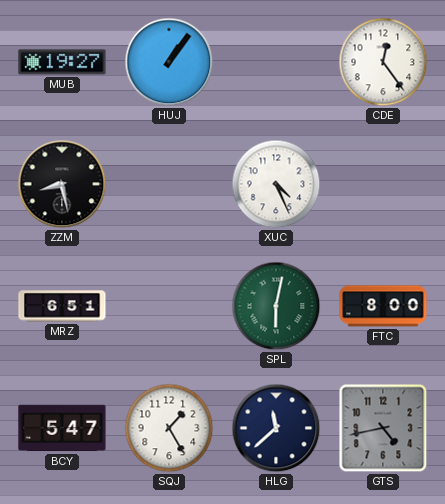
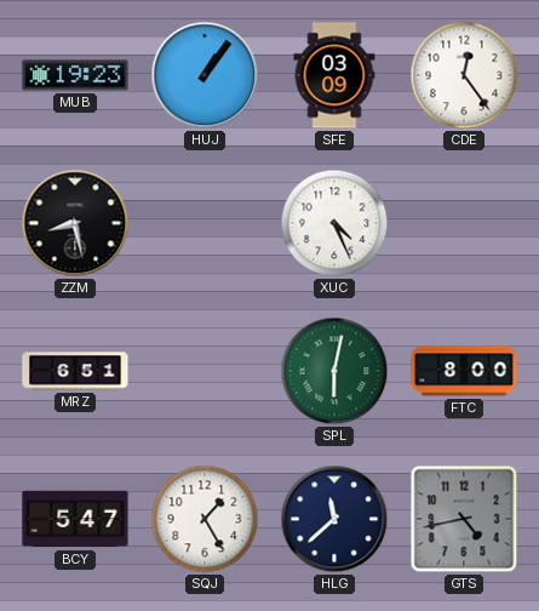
MUB: 19:27 -> 19:23 (75, 75)
SFE: none -> 03:09 (334, 75)
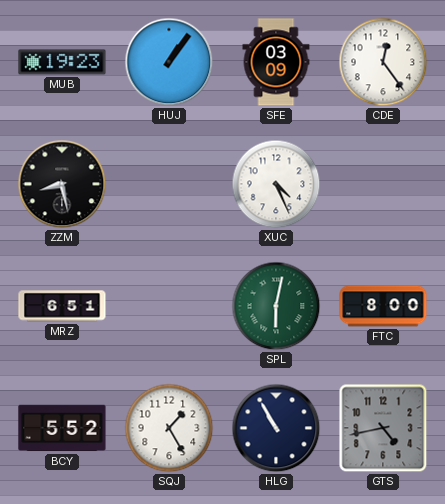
BCY: 5:47 -> 5:52 (62, 428)
HLG: 11:38 -> 10:55 (276, 428)
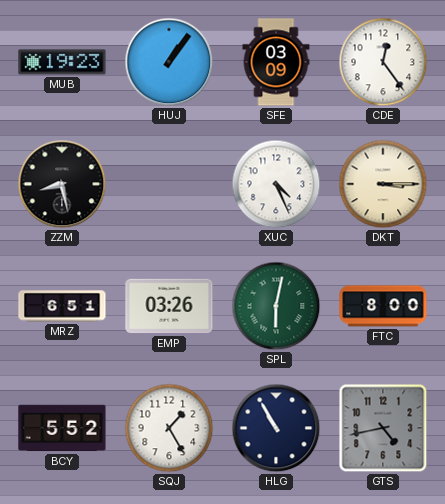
DKT: none -> 3:15 (383, 184)
EMP: none -> 03:26 (169, 306)
